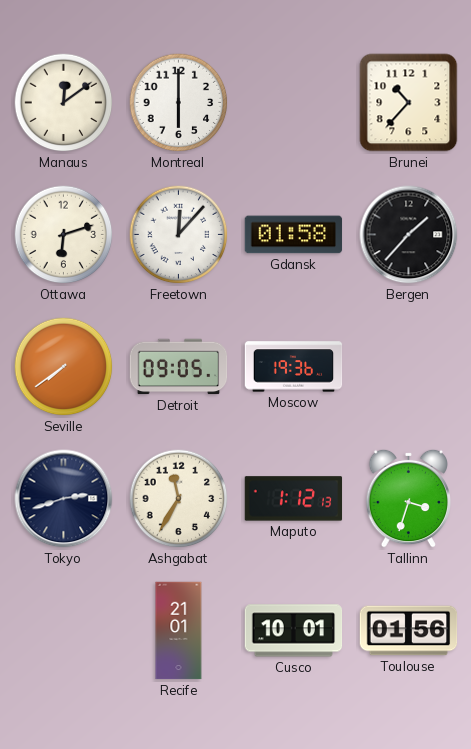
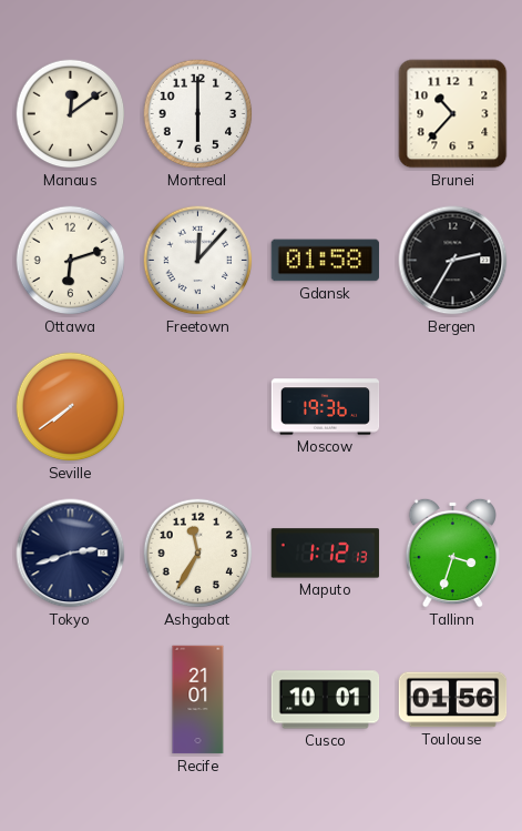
Bergen: 1:37 -> 2:35 (453, 261)
Detroit: 09:05 -> none (179, 367)
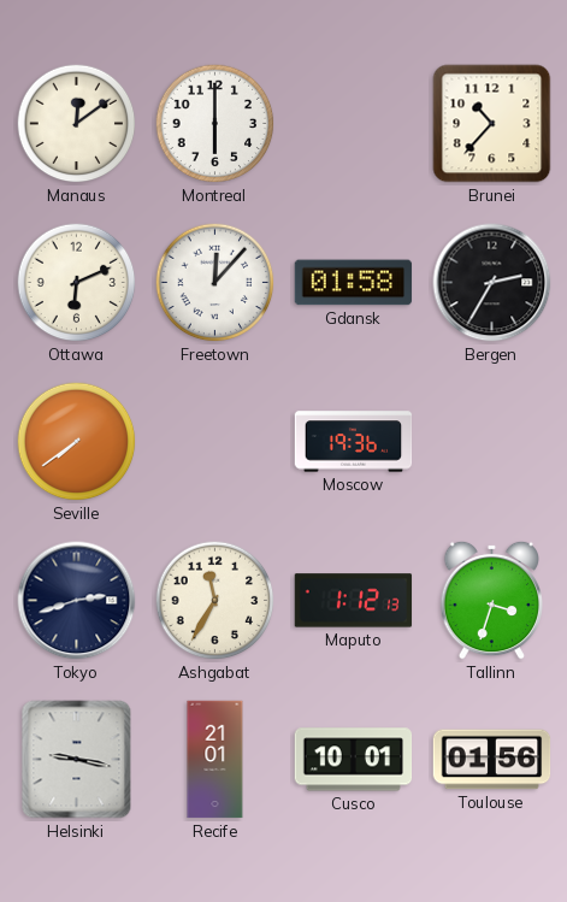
Ottawa: 6:12 -> 6:11 (77, 283)
Helsinki: none -> 9:17 (77, 760)
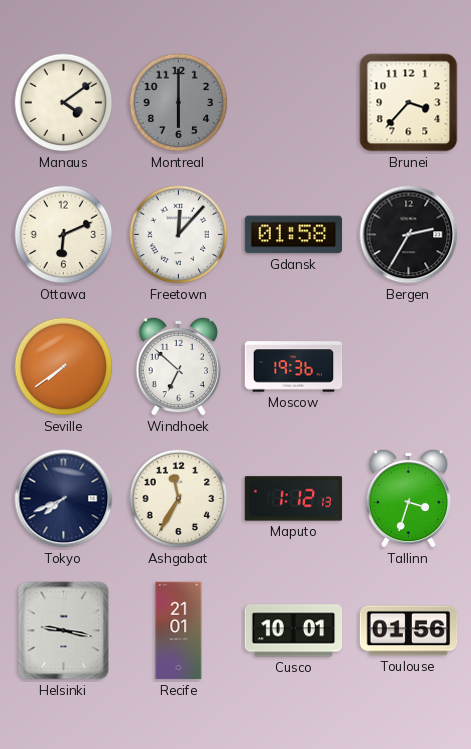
Manaus: 12:09 -> 4:09 (64, 103)
Montreal dial: white -> grey (179, 103)
Brunei: 10:37 -> 3:37 (409, 103)
Windhoek: none -> 6:52 (178, 366)
Tokyo: 2:42 -> 7:41 (64, 499)
